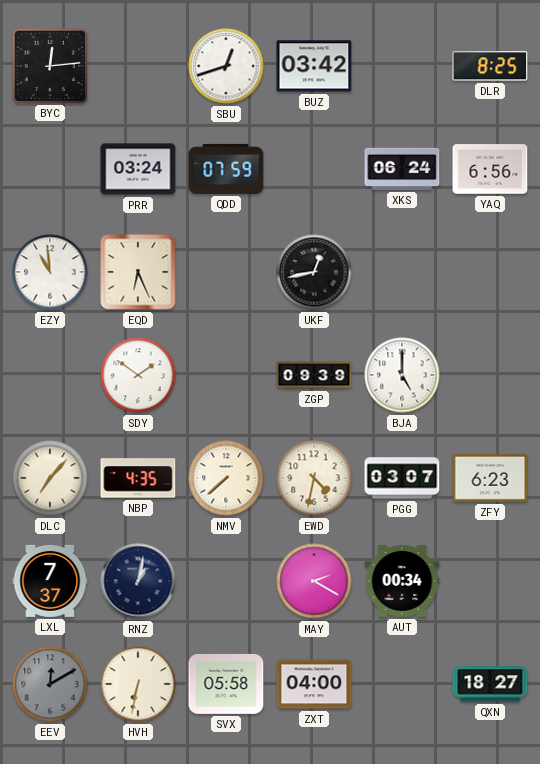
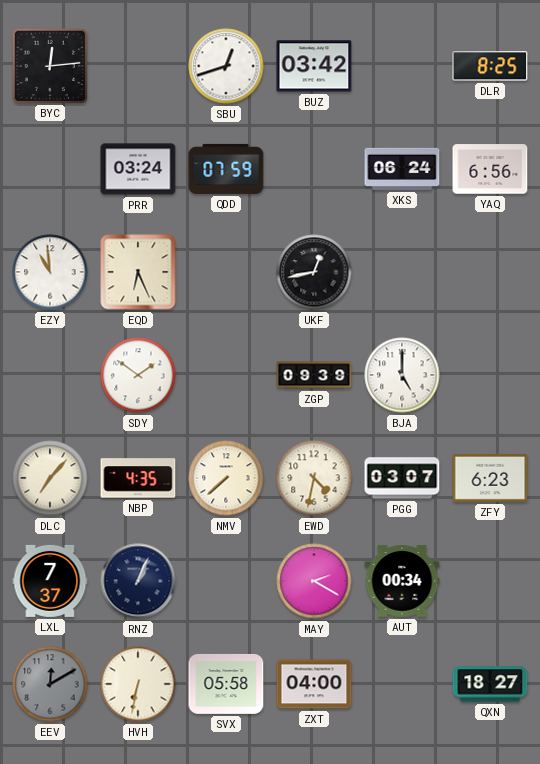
RNZ: 1:02 -> 1:04 (138, 581)
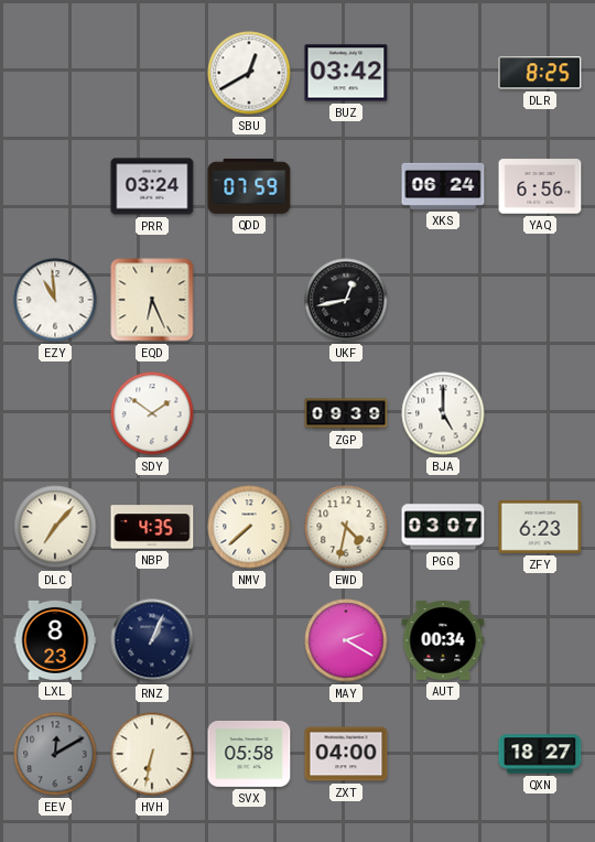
BYC: 12:14 -> none (49, 65)
SBU: 12:42 -> 12:40 (249, 73)
LXL: 7:37 -> 8:23 (55, 640)
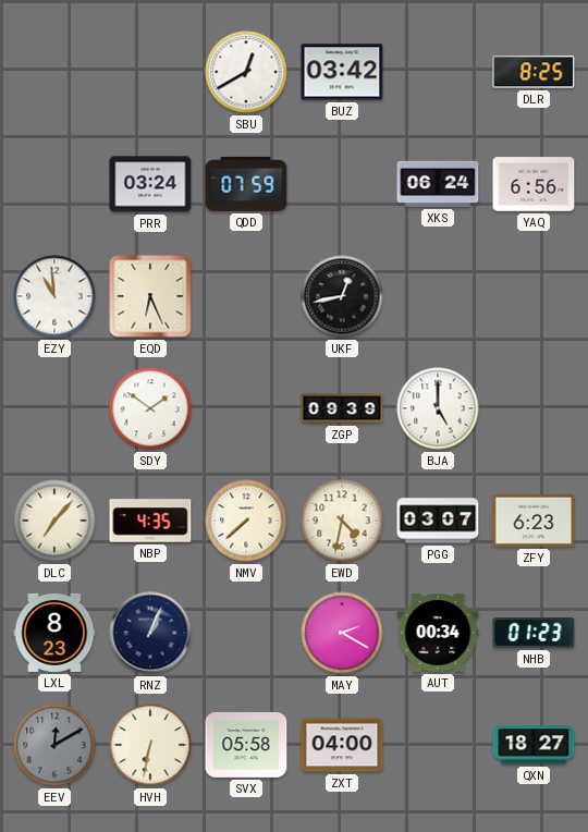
NHB: none -> 01:23 (534, 633)
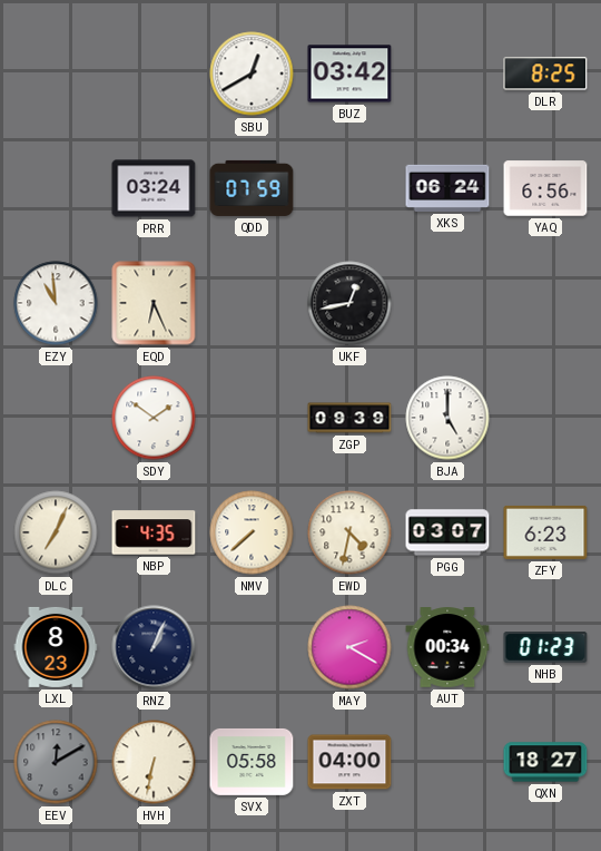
DLC: 7:07 -> 7:04 (56, 532)
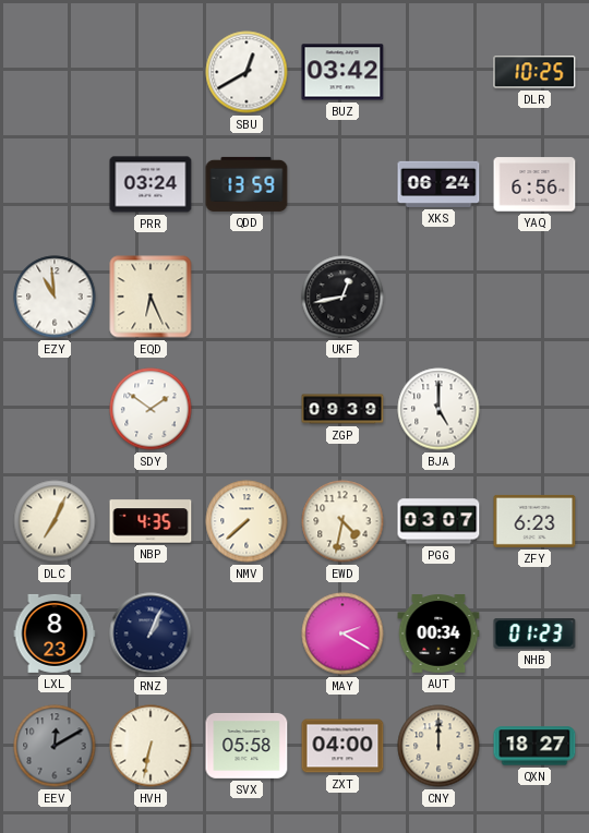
DLR: 8:25 -> 10:25 (534, 72)
QDD: 07:59 -> 13:59 (247, 184)
CNY: none -> 12:00 (438, 746)
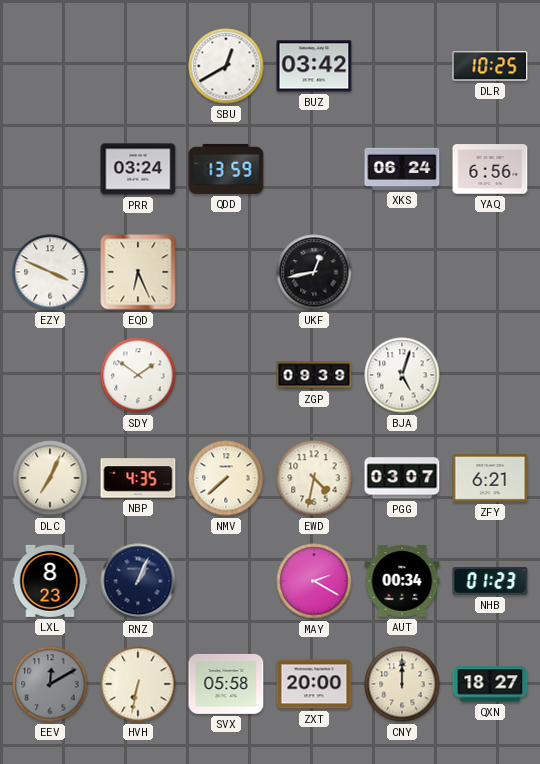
EZY: 10:59 -> 3:49 (50, 272)
BJA: 5:00 -> 5:03 (402, 375)
ZFY: 6:23 -> 6:21 (490, 478)
ZXT: 04:00 -> 20:00 (314, 684)
